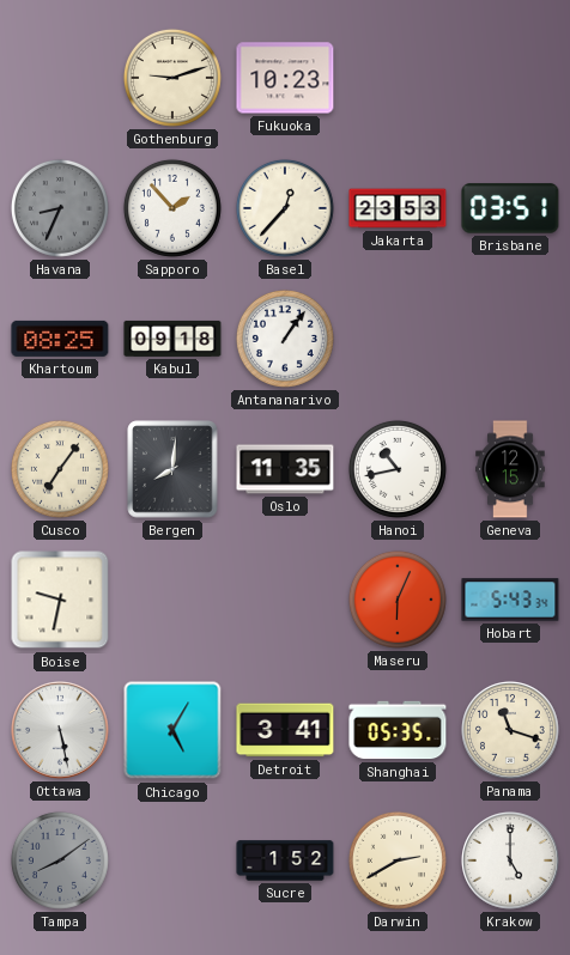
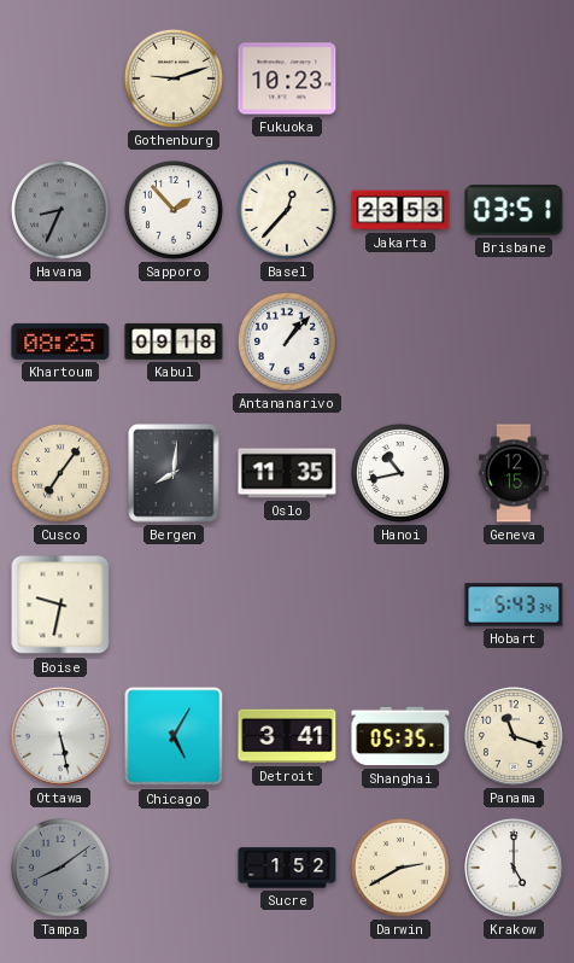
Antananarivo: 1:06 -> 1:07 (287, 342)
Maseru: 6:04 -> none (398, 600)
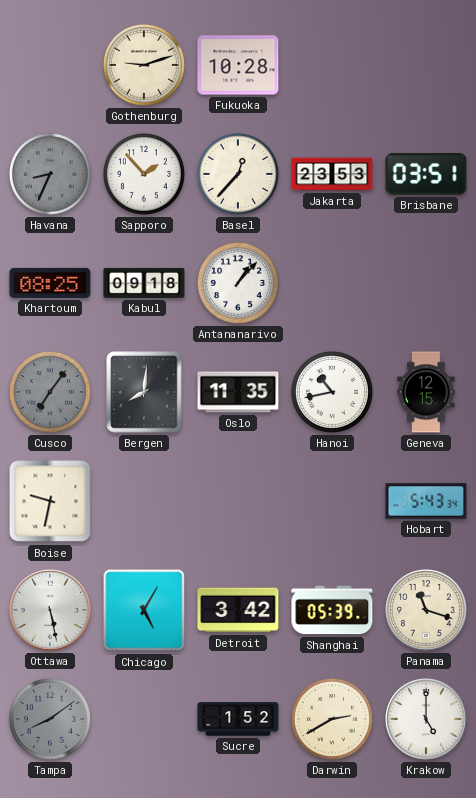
Fukuoka: 10:23 -> 10:28 (238, 65)
Cusco dial: cream -> grey (50, 392)
Detroit: 3:41 -> 3:42 (238, 610)
Shanghai: 05:35 -> 05:39 (332, 610)
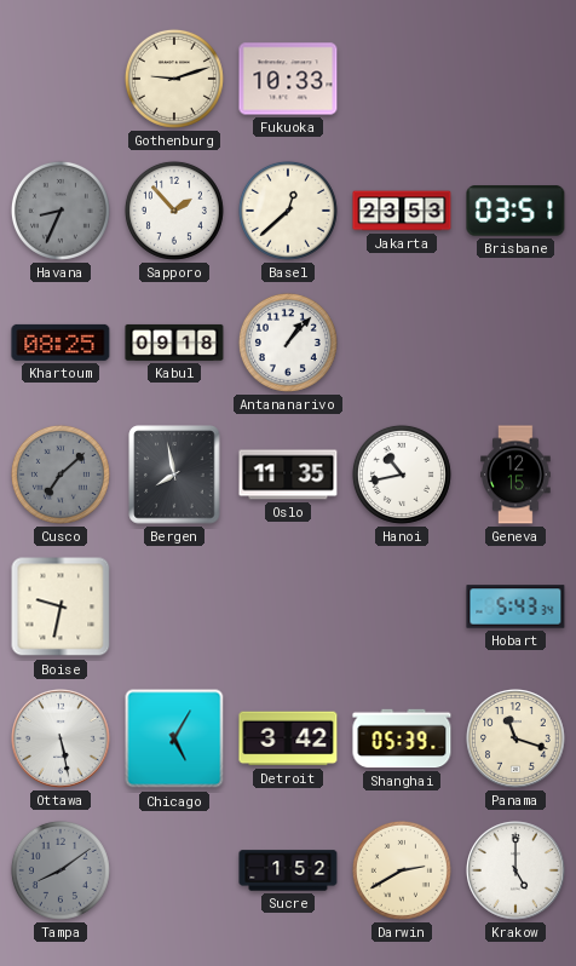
Fukuoka: 10:28 -> 10:33 (288, 79)
Basel: 12:37 -> 12:38 (288, 211)
Cusco: 7:06 -> 7:08 (61, 475)
Bergen: 8:01 -> 7:58 (174, 475)
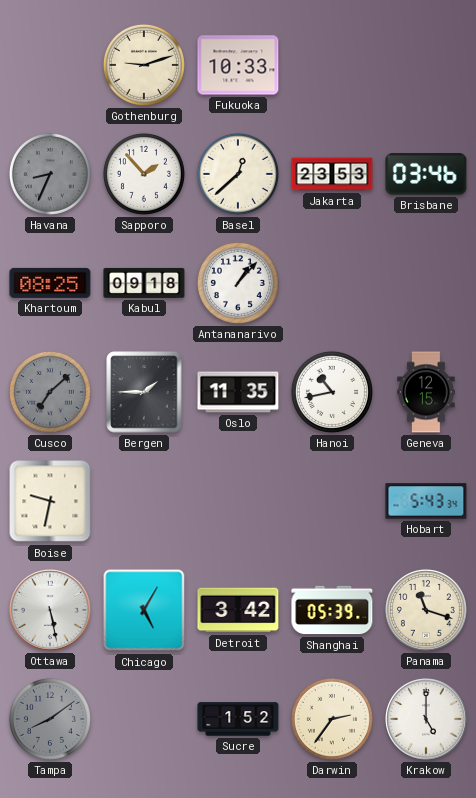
Brisbane: 03:51 -> 03:46 (426, 174)
Bergen: 7:58 -> 1:45 (144, 392)
Darwin: 2:40 -> 2:36 (332, 719)
